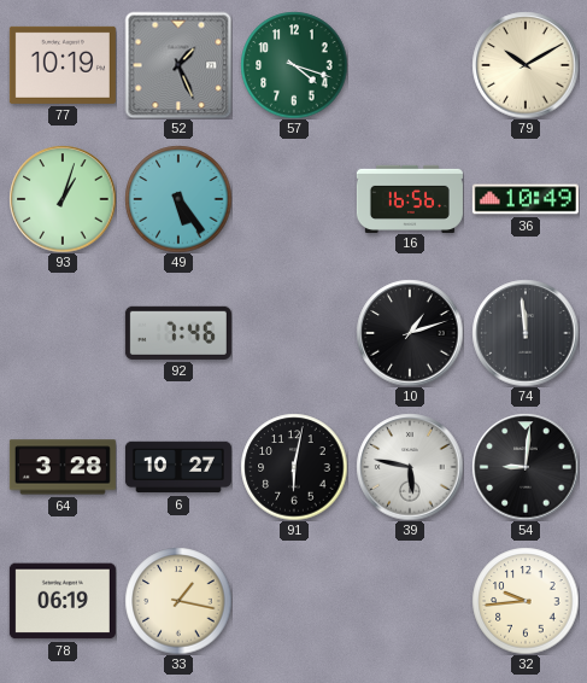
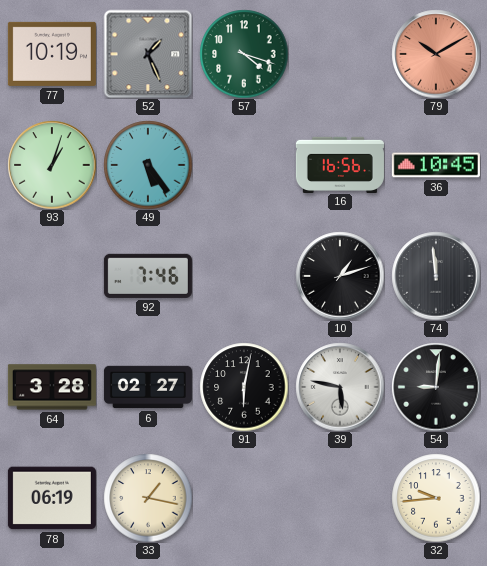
79 dial: cream -> salmon (436, 54)
36: 10:49 -> 10:45 (436, 165)
6: 10:27 -> 02:27 (148, 387)
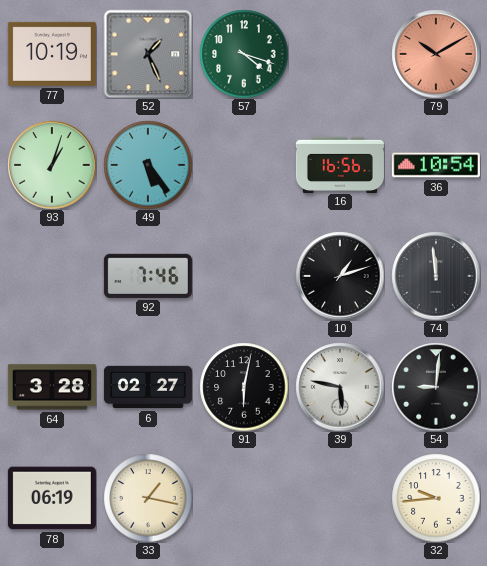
36: 10:45 -> 10:54 (436, 165)
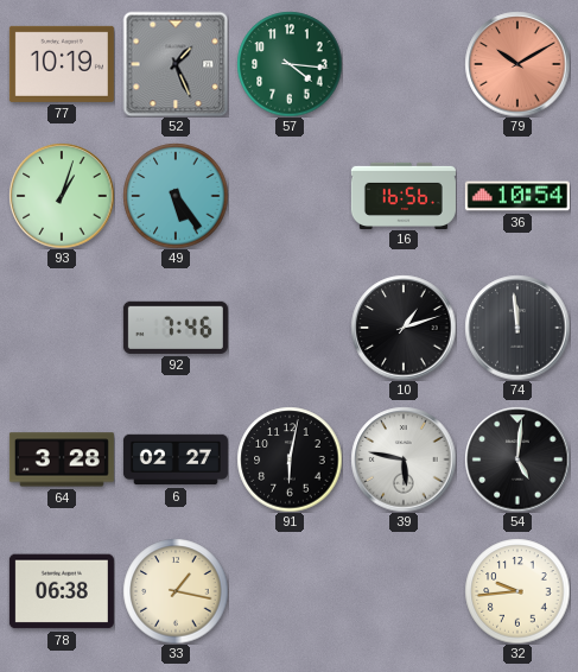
57: 4:18 -> 4:16 (290, 64)
54: 9:01 -> 5:01 (517, 459)
78: 06:19 -> 06:38 (62, 591)
